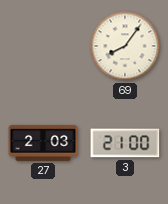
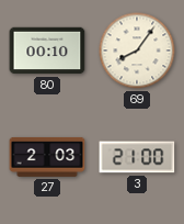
80: none -> 00:10 (47, 51)
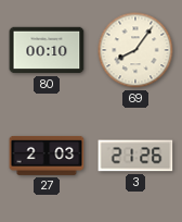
3: 21:00 -> 21:26 (135, 156)
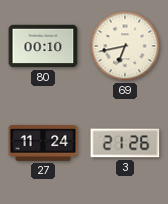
69: 8:06 -> 6:43 (125, 46)
27: 2:03 -> 11:24 (43, 143)
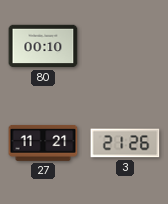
69: 6:43 -> none (125, 46)
27: 11:24 -> 11:21 (43, 143)
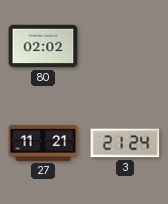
80: 00:10 -> 02:02 (43, 46)
3: 21:26 -> 21:24 (125, 143)
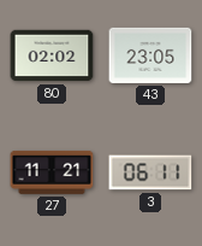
43: none -> 23:05 (150, 55)
3: 21:24 -> 06:11 (150, 172)
